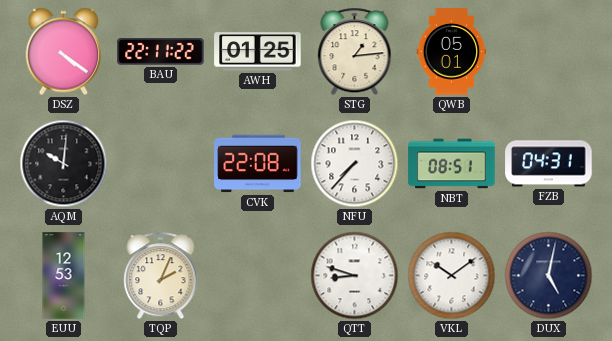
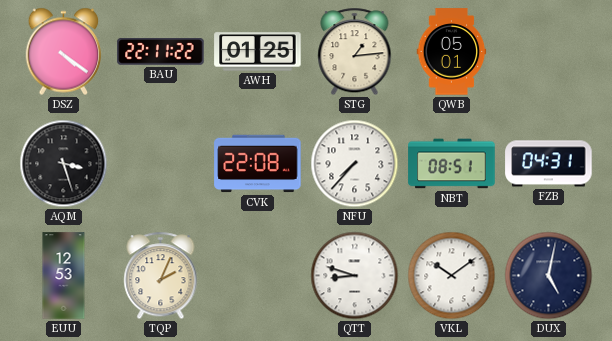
AQM: 10:01 -> 3:27 (64, 164)
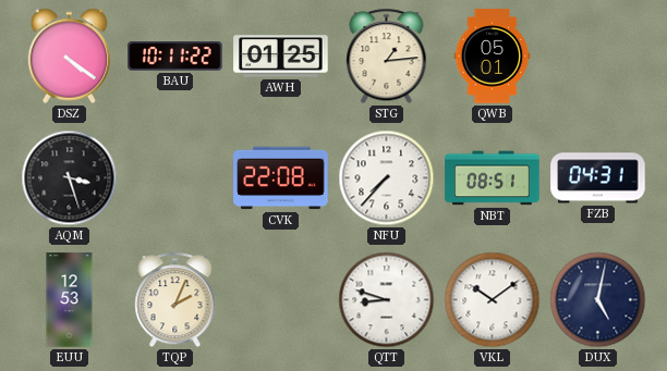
BAU: 22:11 -> 10:11 (175, 57)
